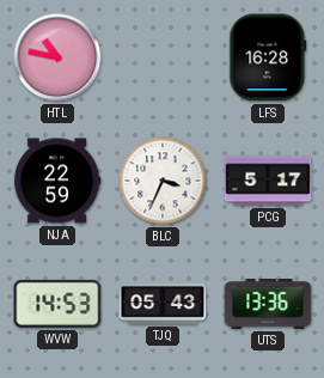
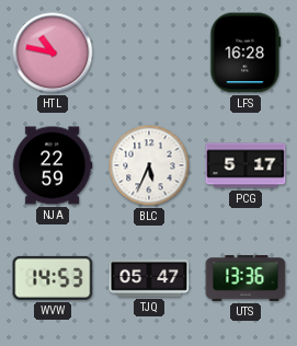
BLC: 3:34 -> 5:34 (149, 165)
TJQ: 05:43 -> 05:47 (149, 278)
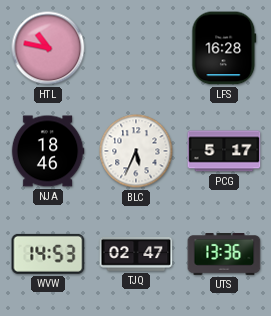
NJA: 22:59 -> 18:46 (48, 151)
TJQ: 05:47 -> 02:47 (136, 254)
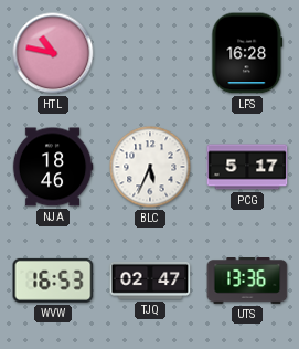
WVW: 14:53 -> 16:53 (53, 281)
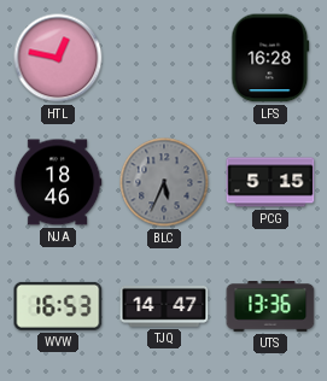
HTL: 10:47 -> 12:47 (58, 58)
BLC dial: white -> grey (164, 182)
PCG: 5:17 -> 5:15 (270, 182)
TJQ: 02:47 -> 14:47 (164, 306)
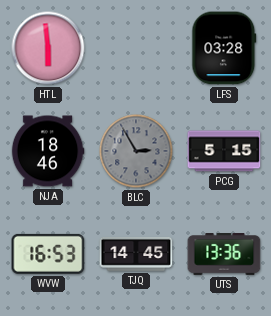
HTL: 12:47 -> 5:59 (48, 48)
LFS: 16:28 -> 03:28 (224, 48)
BLC: 5:34 -> 2:55 (136, 151)
TJQ: 14:47 -> 14:45 (136, 254)
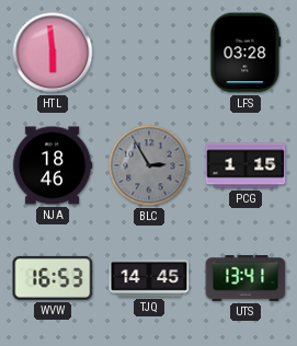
PCG: 5:15 -> 1:15 (245, 165)
UTS: 13:36 -> 13:41 (245, 279)
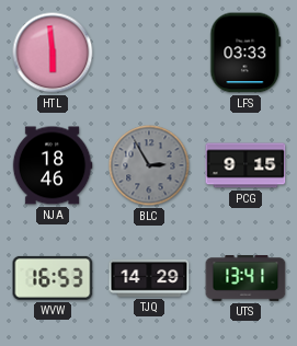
LFS: 03:28 -> 03:33 (245, 53)
PCG: 1:15 -> 9:15 (245, 165)
TJQ: 14:45 -> 14:29 (149, 278)
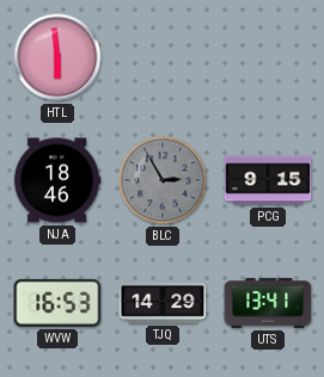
LFS: 03:33 -> none (245, 53)
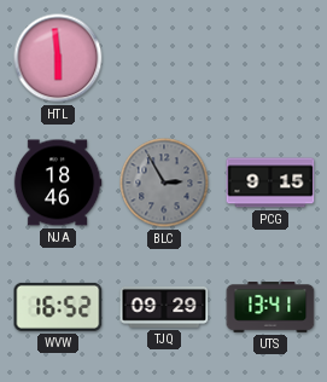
WVW: 16:53 -> 16:52 (58, 307)
TJQ: 14:29 -> 09:29 (164, 307)
